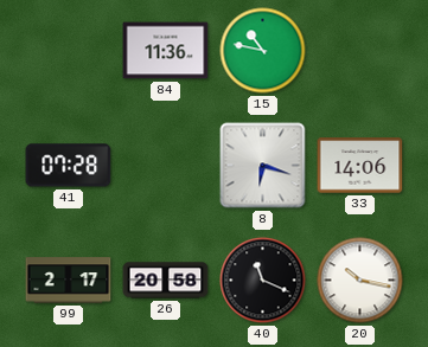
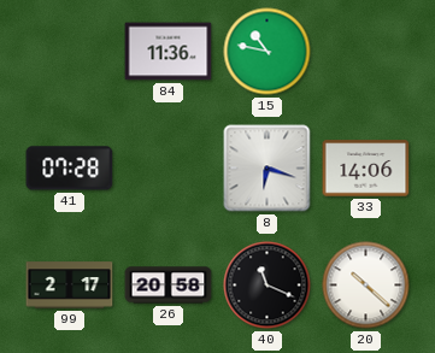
20: 10:17 -> 10:22 (366, 286)
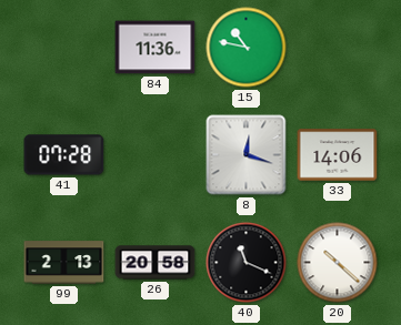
8: 6:18 -> 12:18 (247, 155)
99: 2:17 -> 2:13 (64, 263)
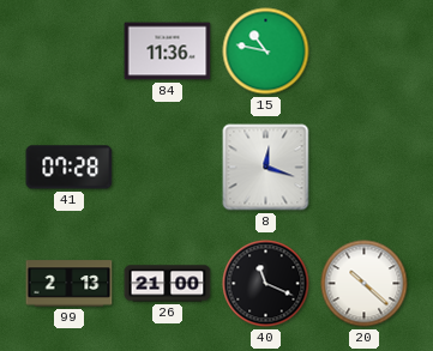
33: 14:06 -> none (338, 155)
26: 20:58 -> 21:00 (168, 284)
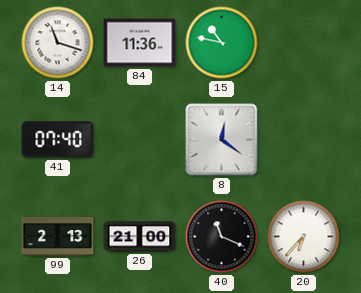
14: none -> 11:18 (58, 43)
41: 07:28 -> 07:40 (58, 140)
8: 12:18 -> 12:21 (222, 140)
20: 10:22 -> 6:37 (304, 237)
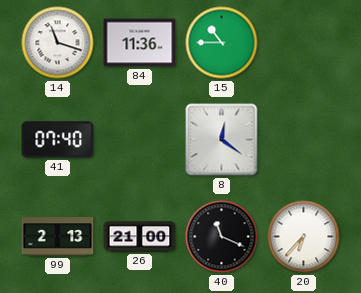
15: 10:47 -> 10:45 (222, 43)
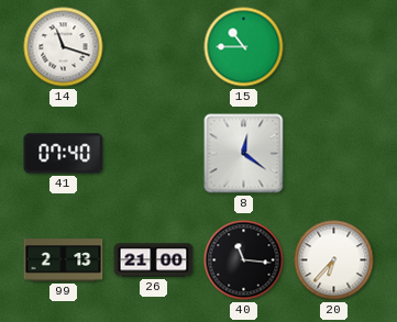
84: 11:36 -> none (140, 43)
40: 11:19 -> 11:16 (244, 260)
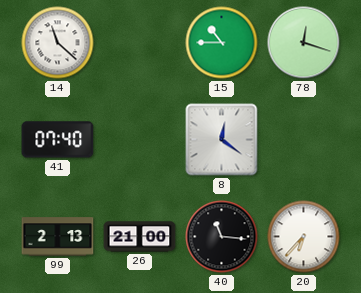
14: 11:18 -> 11:22 (58, 43)
78: none -> 12:18 (304, 43)
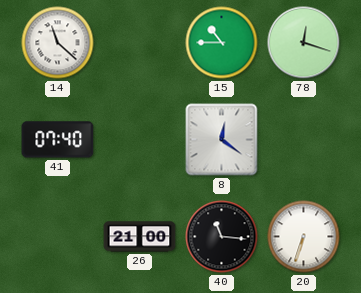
99: 2:13 -> none (58, 237)
20: 6:37 -> 6:33 (304, 237)
